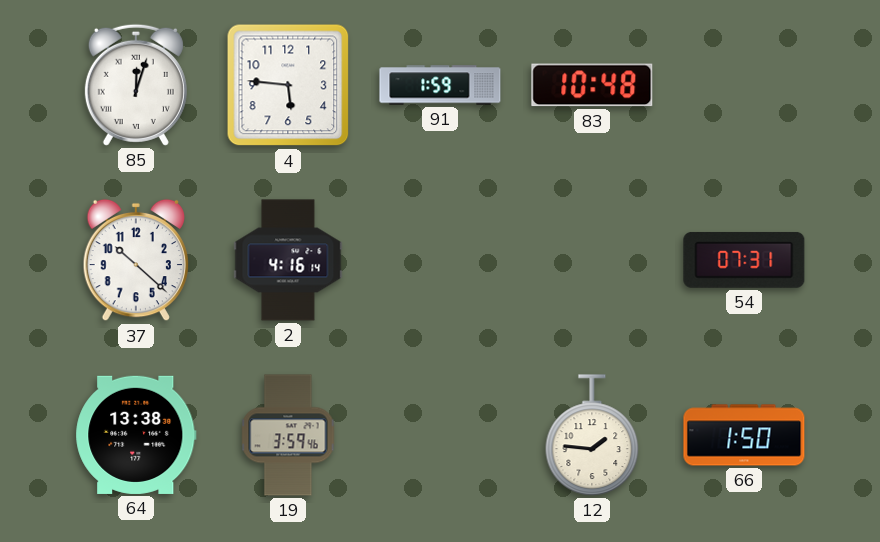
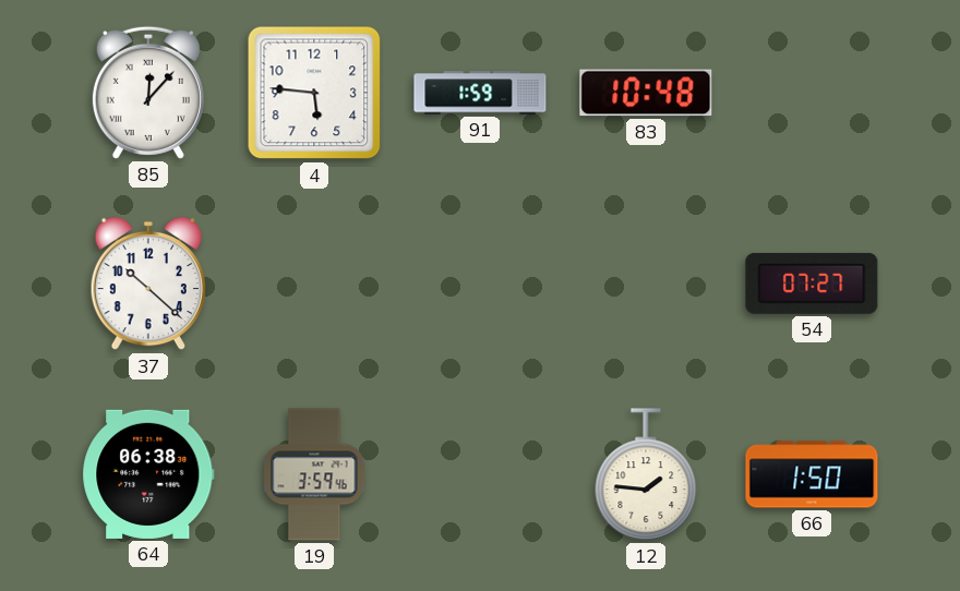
85: 12:03 -> 12:07 (148, 93)
2: 4:16 -> none (288, 260)
54: 07:31 -> 07:27 (812, 284)
64: 13:38 -> 06:38 (148, 474)
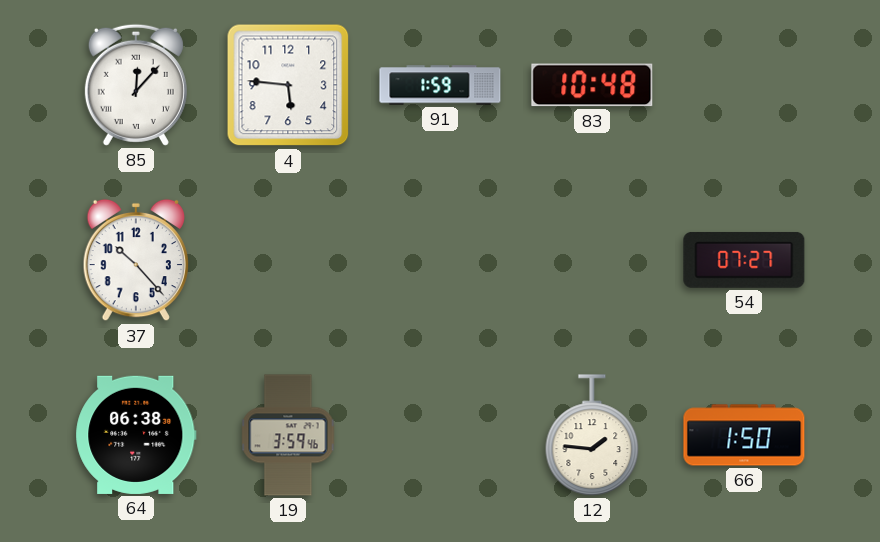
37: 10:22 -> 10:23 (135, 260)
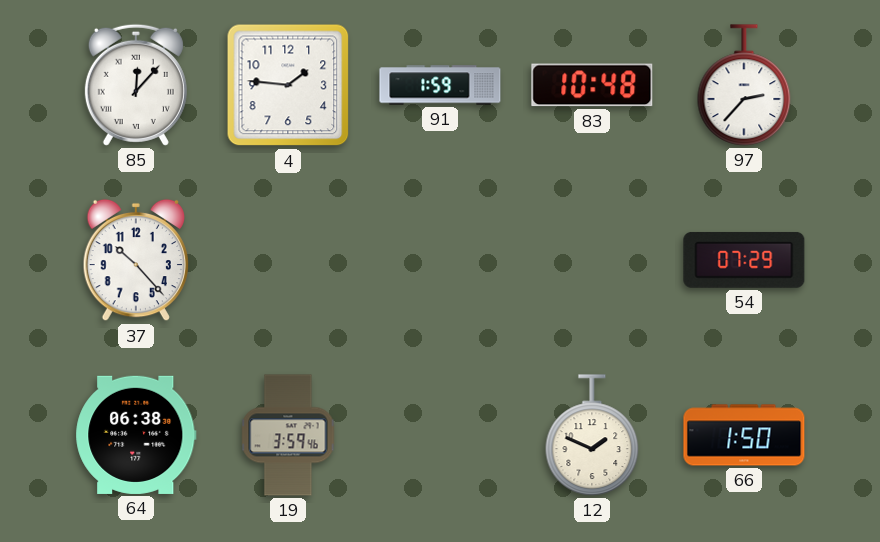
4: 5:46 -> 1:46 (288, 85)
97: none -> 2:37 (744, 85)
54: 07:27 -> 07:29 (744, 260)
12: 1:46 -> 1:49 (592, 435)
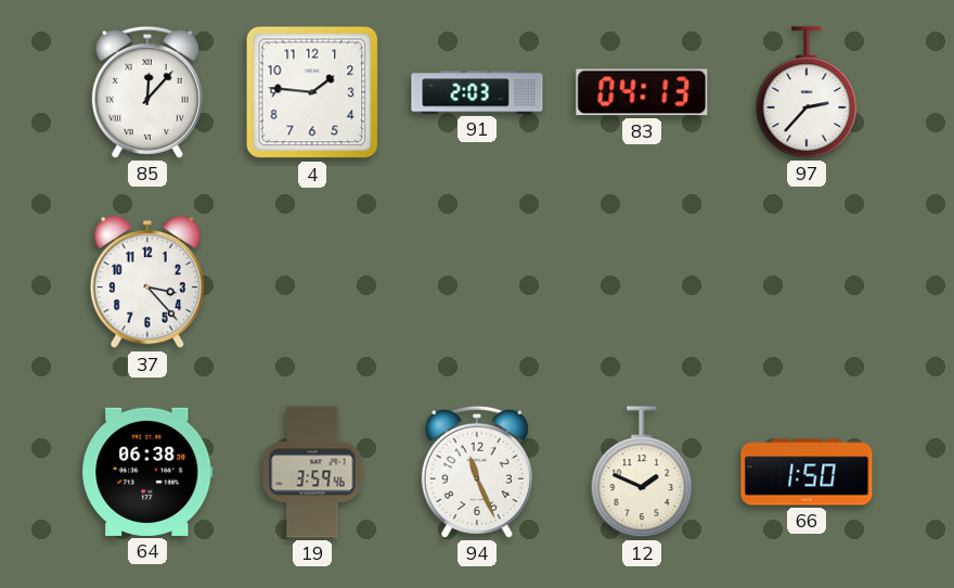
91: 1:59 -> 2:03 (477, 92)
83: 10:48 -> 04:13 (642, 92)
37: 10:23 -> 3:23 (146, 282)
54: 07:29 -> none (744, 260)
94: none -> 11:26 (477, 472)
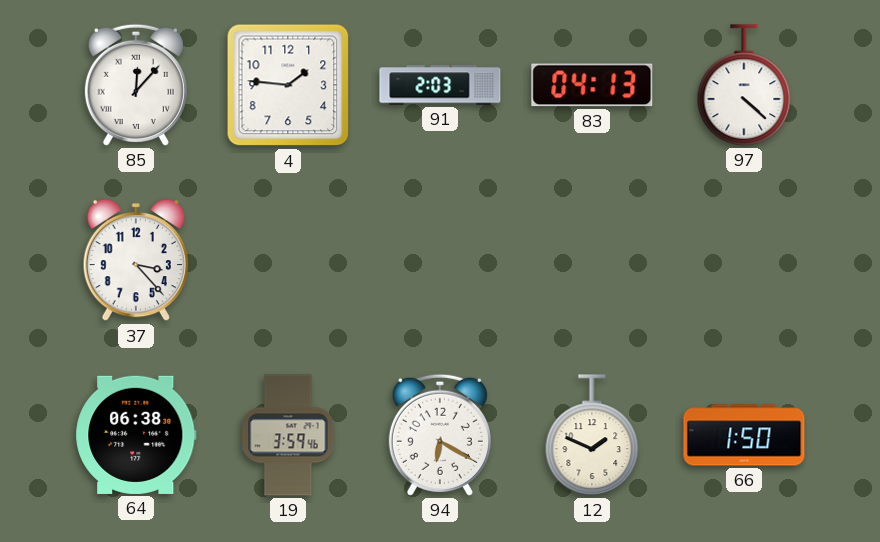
97: 2:37 -> 4:22 (744, 85)
94: 11:26 -> 6:20 (440, 435)
